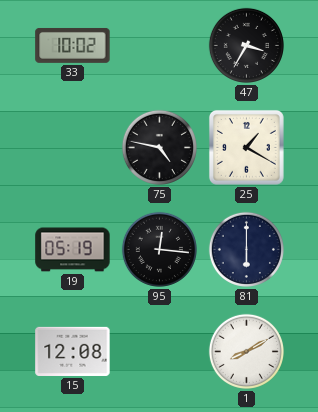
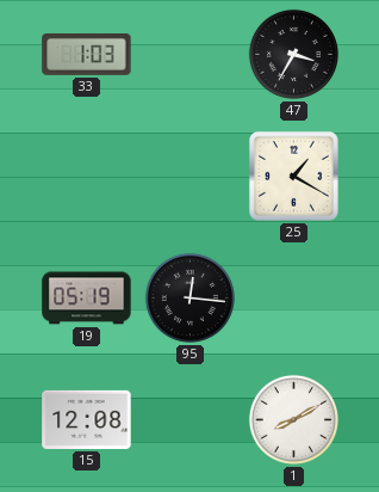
33: 10:02 -> 1:03 (87, 55)
75: 4:47 -> none (159, 147)
81: 6:00 -> none (246, 249)
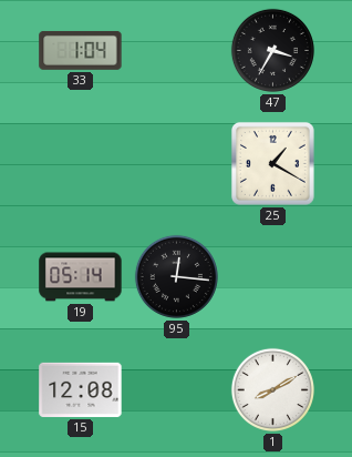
33: 1:03 -> 1:04 (81, 51)
19: 05:19 -> 05:14 (81, 277)
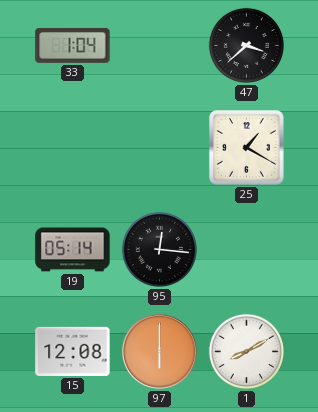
47: 3:35 -> 3:38 (246, 45)
97: none -> 6:00 (160, 352)
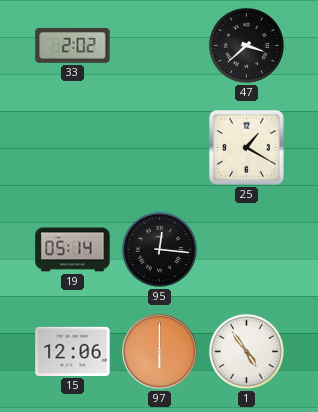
33: 1:04 -> 2:02 (73, 46)
15: 12:08 -> 12:06 (73, 351)
1: 8:10 -> 4:54 (246, 351)
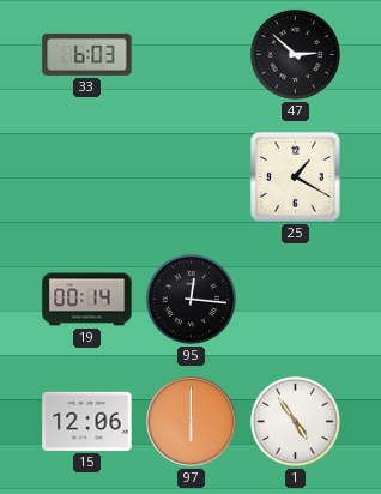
33: 2:02 -> 6:03 (87, 55)
47: 3:38 -> 2:52 (295, 54)
19: 05:14 -> 00:14 (87, 300)
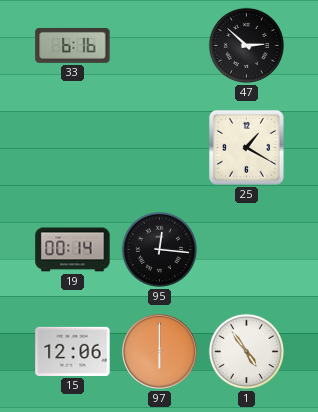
33: 6:03 -> 6:16 (73, 46)
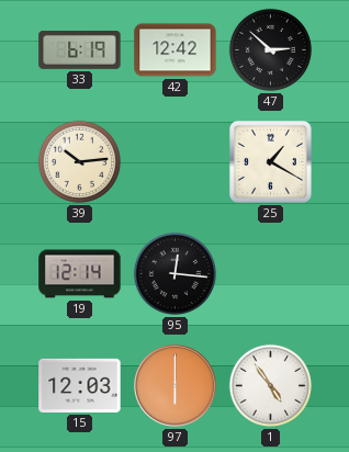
33: 6:16 -> 6:19 (80, 50)
42: none -> 12:42 (176, 50)
39: none -> 10:14 (79, 161)
19: 00:14 -> 12:14 (80, 274)
15: 12:06 -> 12:03 (80, 385)
